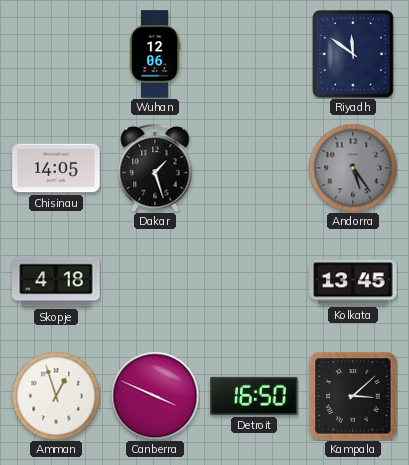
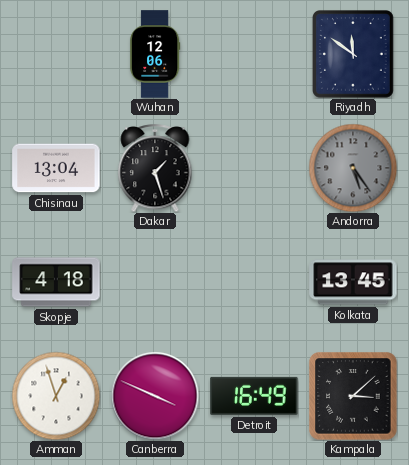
Chisinau: 14:05 -> 13:04 (56, 168)
Detroit: 16:50 -> 16:49 (254, 396)
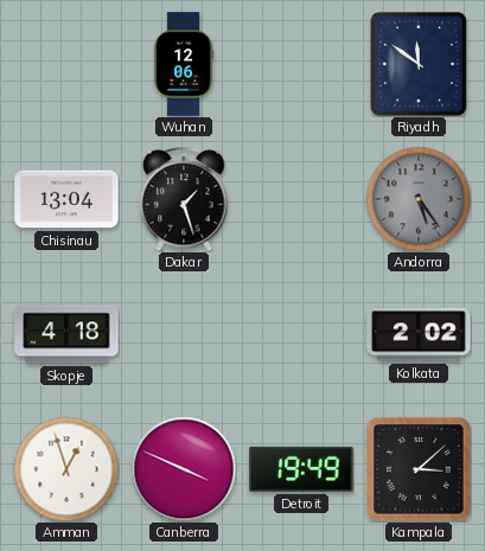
Kolkata: 13:45 -> 2:02 (419, 334)
Detroit: 16:49 -> 19:49 (301, 469)
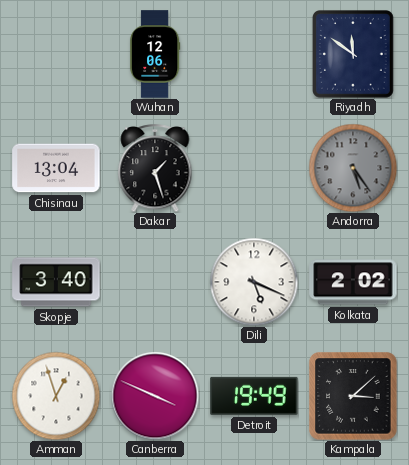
Skopje: 4:18 -> 3:40 (56, 282)
Dili: none -> 5:19 (254, 282)
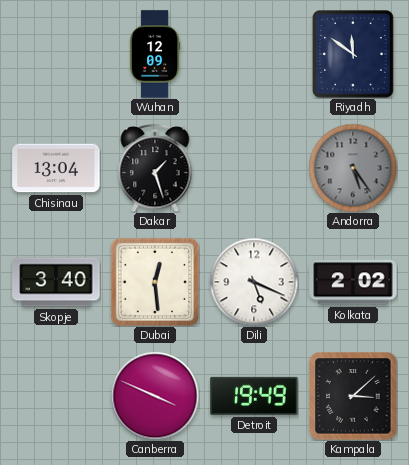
Wuhan: 12:06 -> 12:09 (155, 54)
Dubai: none -> 12:29 (155, 282)
Amman: 12:57 -> none (56, 396)
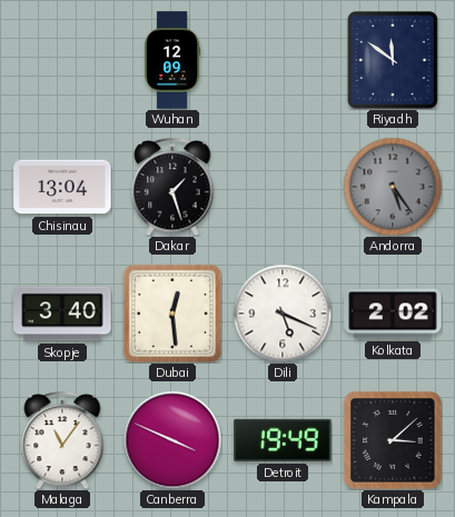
Malaga: none -> 11:06 (62, 440)
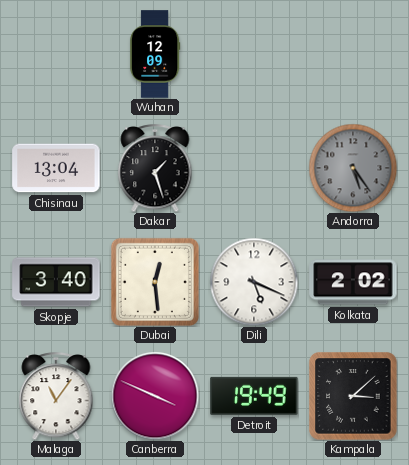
Riyadh: 11:51 -> none (394, 61)
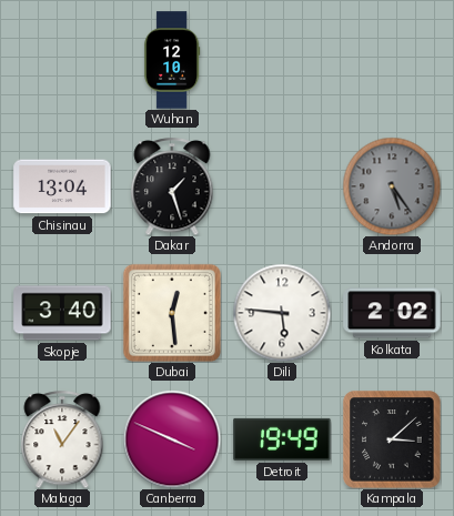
Wuhan: 12:09 -> 12:10 (172, 60)
Dili: 5:19 -> 5:46 (282, 313)
